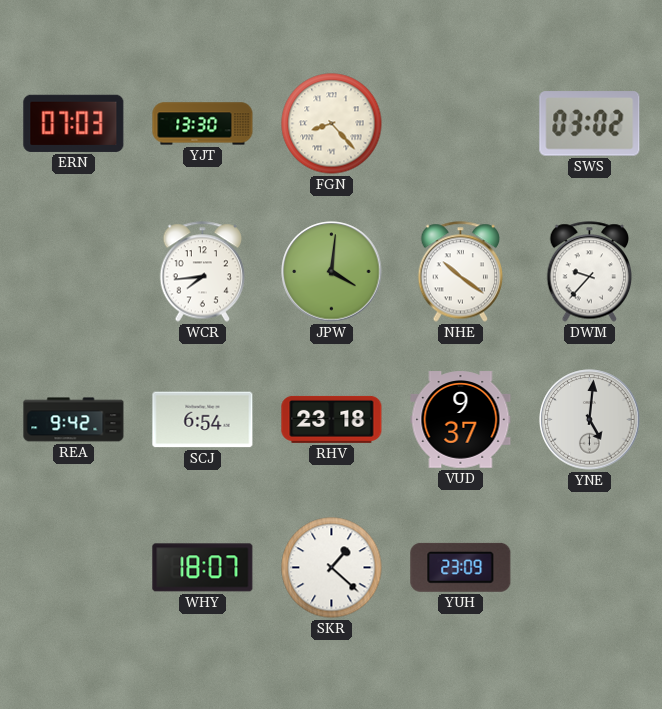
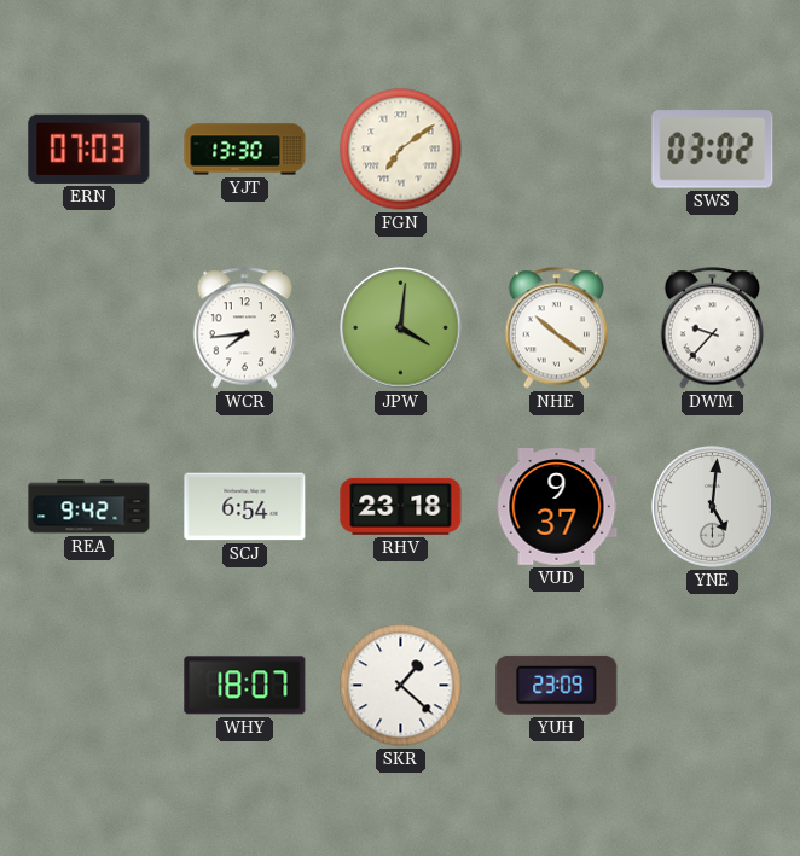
FGN: 8:23 -> 7:09 (401, 150)
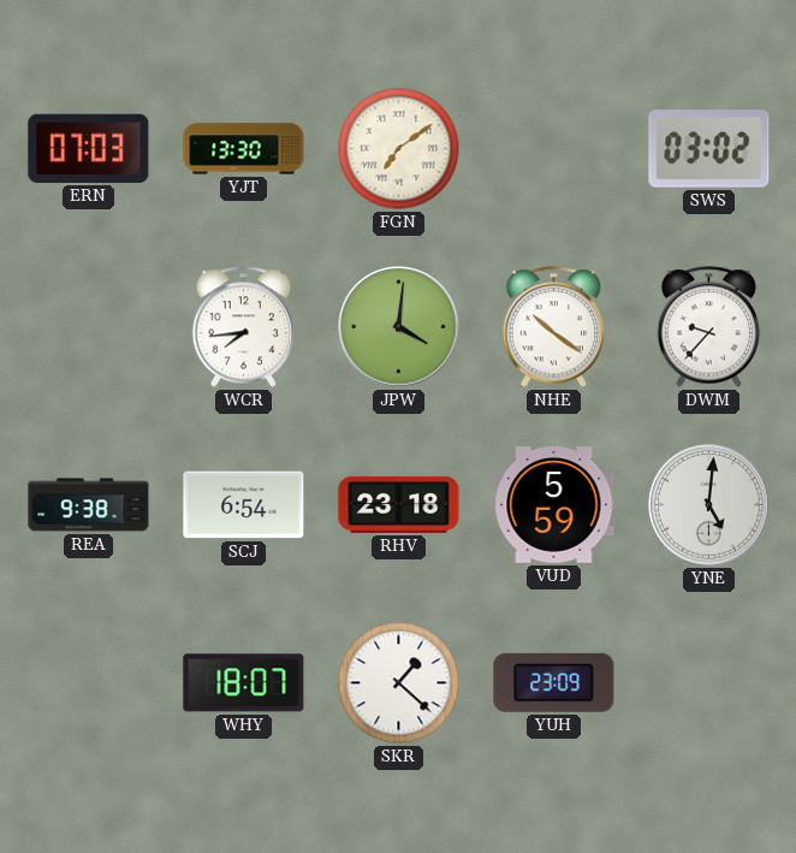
REA: 9:42 -> 9:38 (89, 505)
VUD: 9:37 -> 5:59 (554, 505)
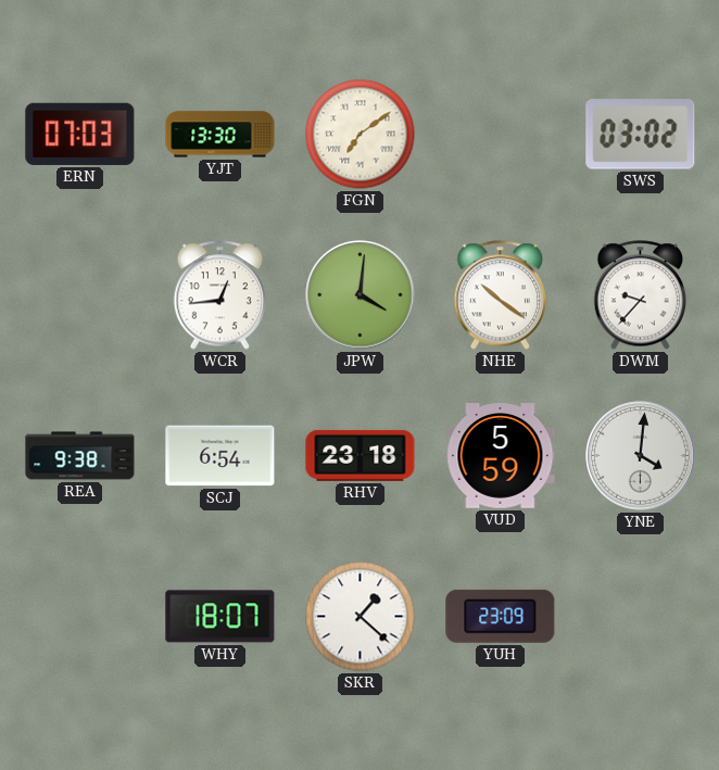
WCR: 7:44 -> 12:44 (220, 295)
YNE: 5:01 -> 4:01 (641, 456)
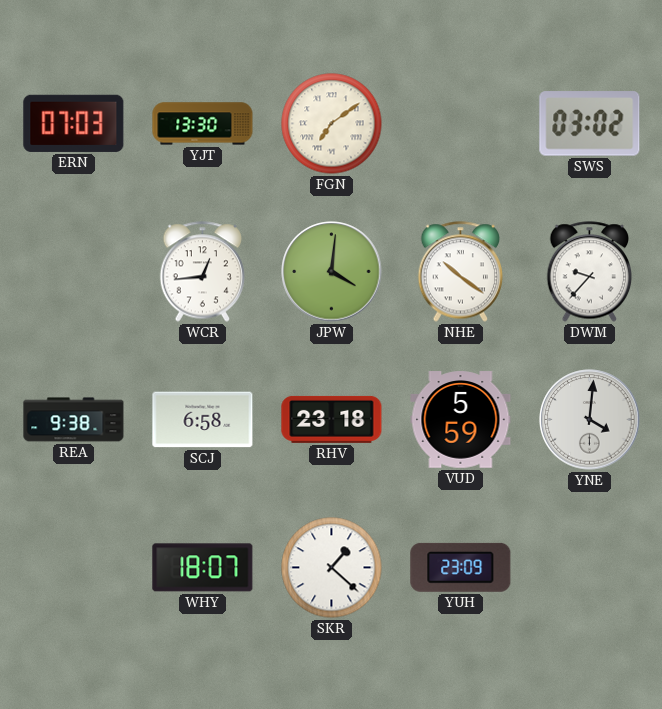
SCJ: 6:54 -> 6:58 (203, 420)
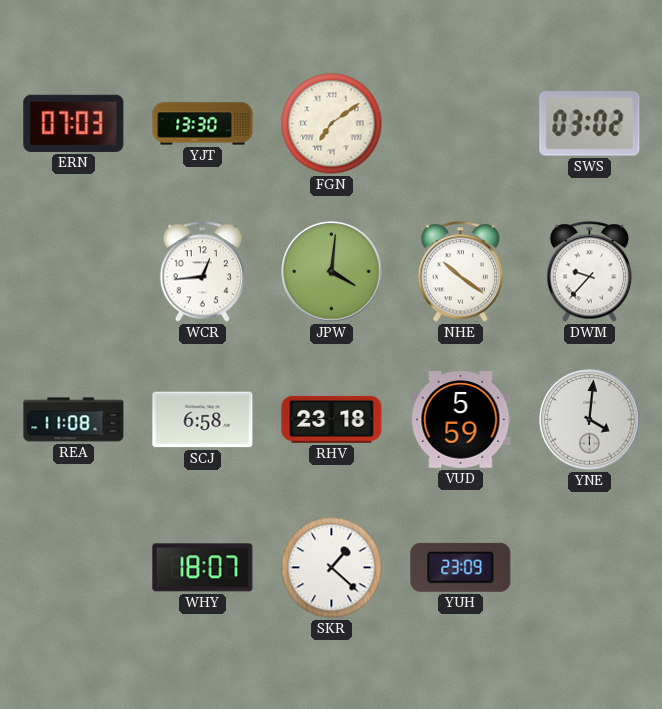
REA: 9:38 -> 11:08 (74, 420)
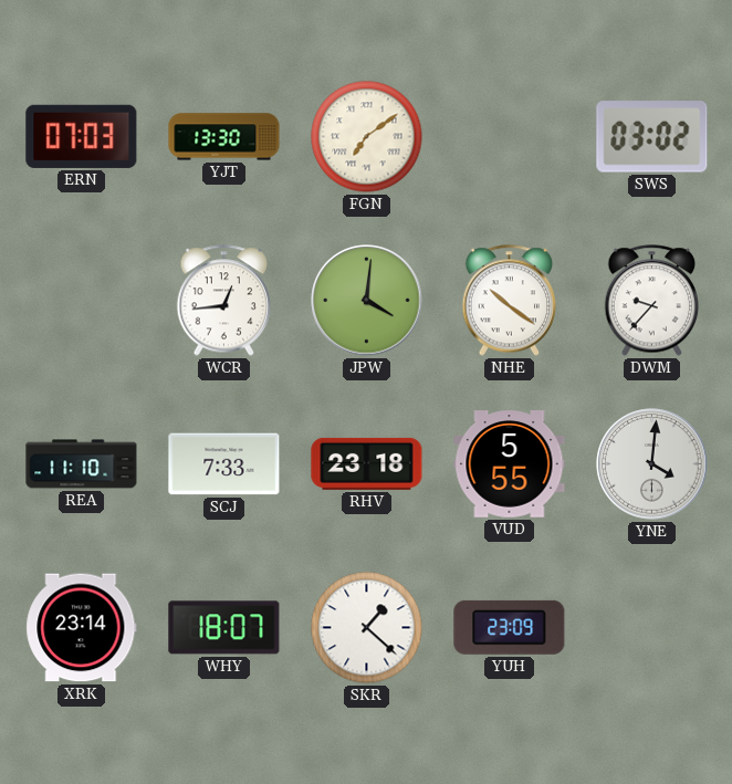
REA: 11:08 -> 11:10 (82, 464)
SCJ: 6:58 -> 7:33 (224, 464)
VUD: 5:59 -> 5:55 (510, 464)
XRK: none -> 23:14 (82, 628)
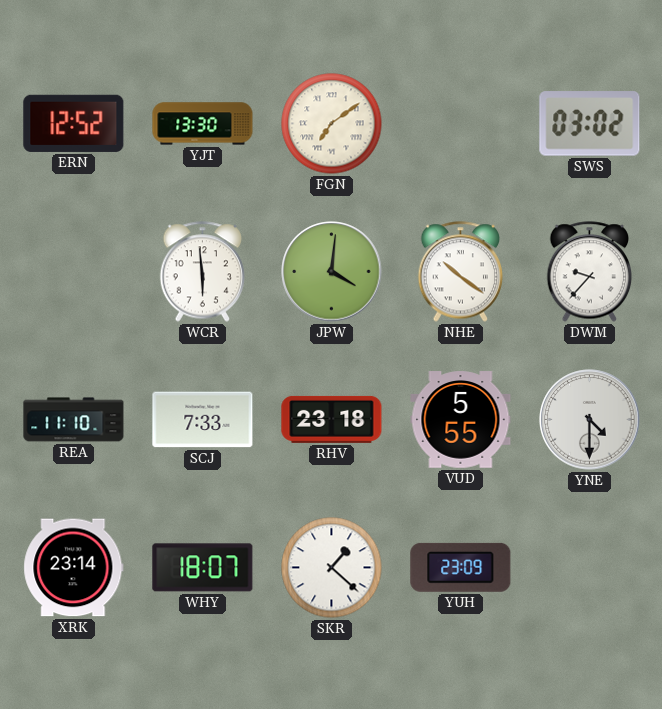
ERN: 07:03 -> 12:52 (74, 123)
WCR: 12:44 -> 5:59 (203, 272)
YNE: 4:01 -> 4:30 (590, 420)
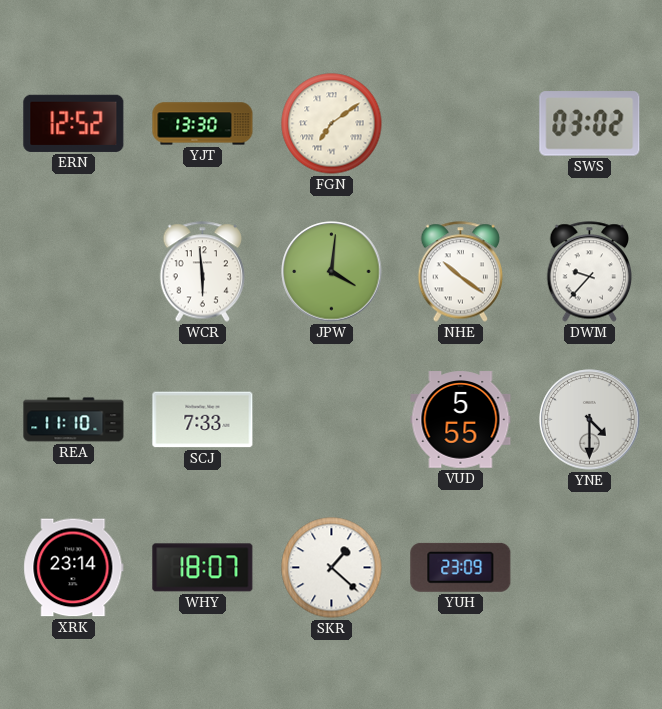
RHV: 23:18 -> none (332, 419)
